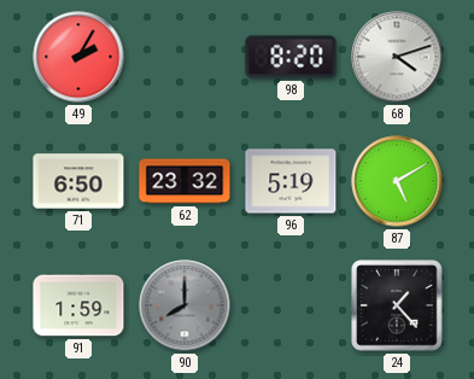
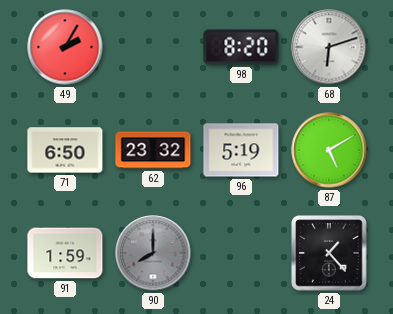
68: 4:12 -> 6:12 (329, 47)
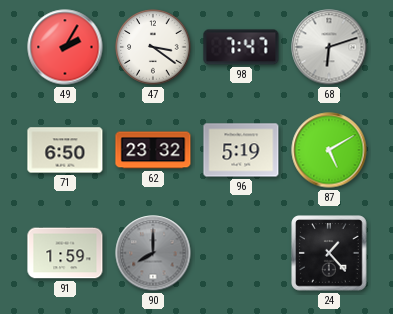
47: none -> 3:21 (153, 47)
98: 8:20 -> 7:47 (241, 47)
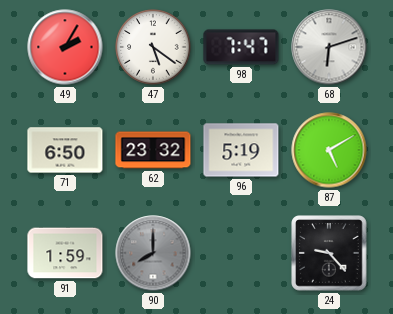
47: 3:21 -> 5:21 (153, 47)
24: 1:23 -> 9:23 (329, 253)
